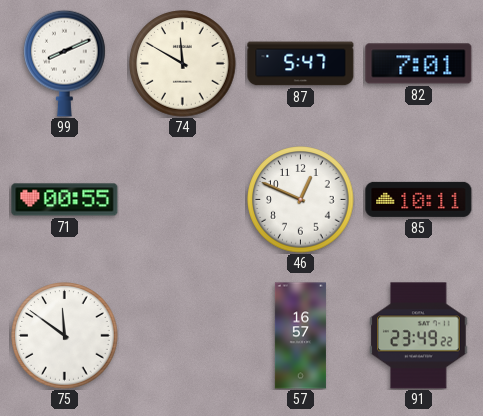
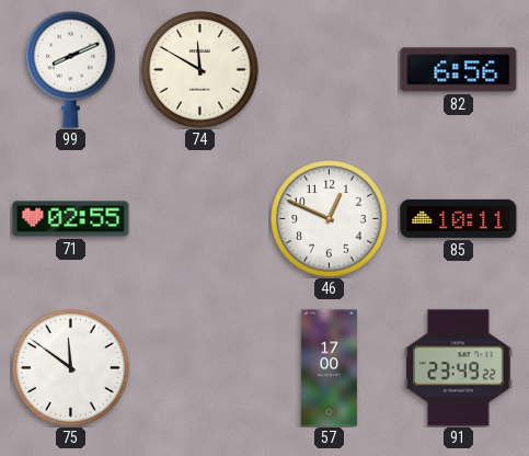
87: 5:47 -> none (301, 64)
82: 7:01 -> 6:56 (459, 70)
71: 00:55 -> 02:55 (71, 219)
57: 16:57 -> 17:00 (329, 368)
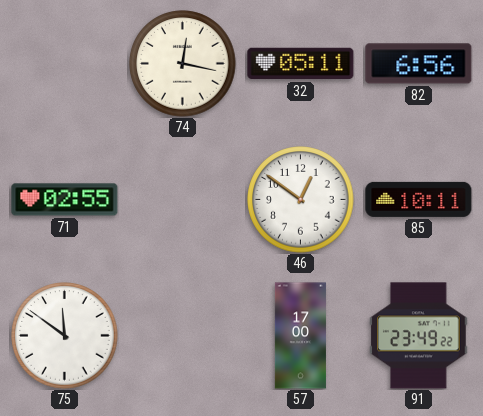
99: 8:11 -> none (71, 69)
74: 11:50 -> 12:17 (183, 64)
32: none -> 05:11 (301, 64)
46: 12:49 -> 12:51 (301, 200)
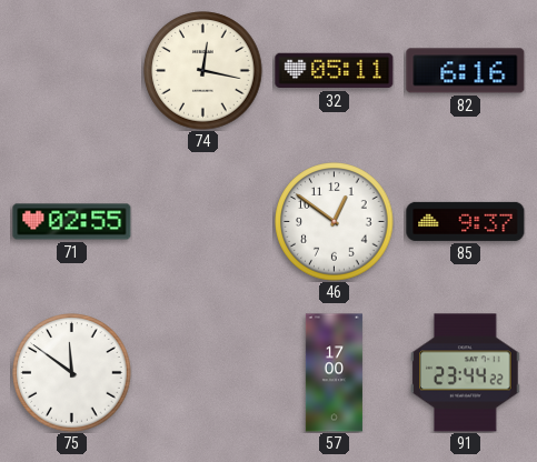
82: 6:56 -> 6:16 (466, 71)
85: 10:11 -> 9:37 (466, 221)
91: 23:49 -> 23:44 (466, 373)
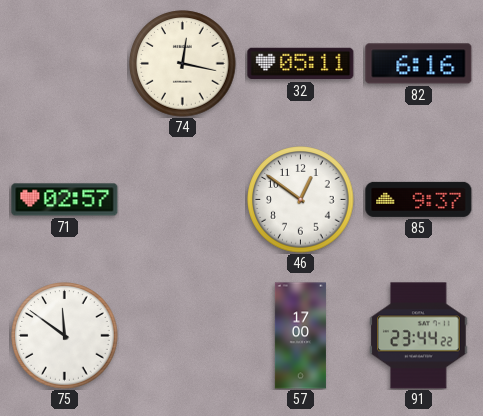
71: 02:55 -> 02:57 (65, 200)
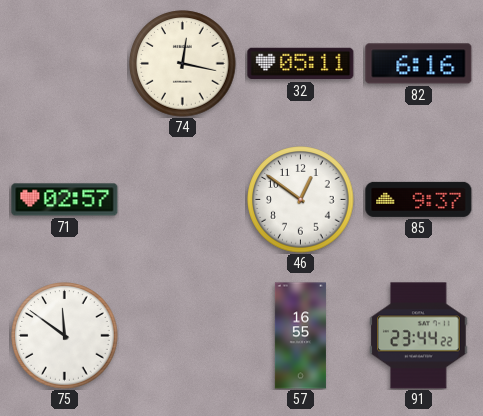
57: 17:00 -> 16:55 (300, 336)
